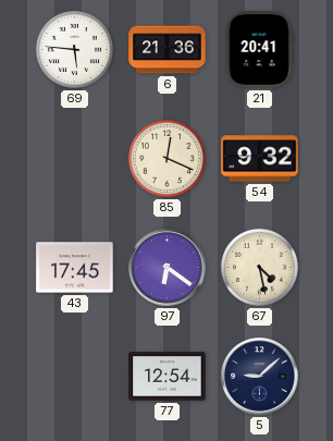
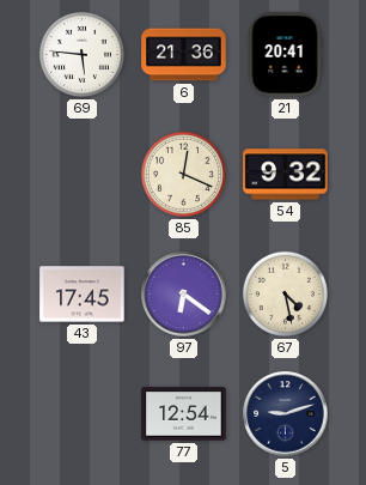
5: 9:08 -> 9:12 (286, 414)
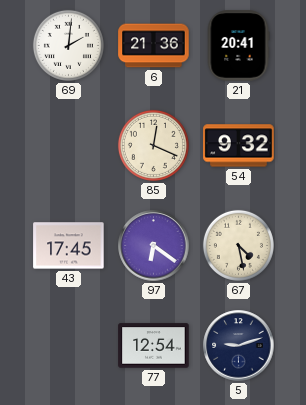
69: 5:46 -> 2:01 (68, 45)
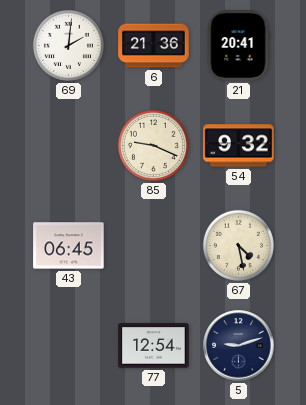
85: 12:19 -> 9:19 (153, 145)
43: 17:45 -> 06:45 (69, 246)
97: 6:21 -> none (154, 246)
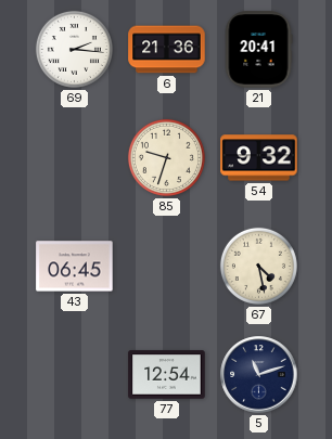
69: 2:01 -> 2:16 (74, 49)
85: 9:19 -> 9:33 (166, 157)
5: 9:12 -> 11:12 (259, 375)
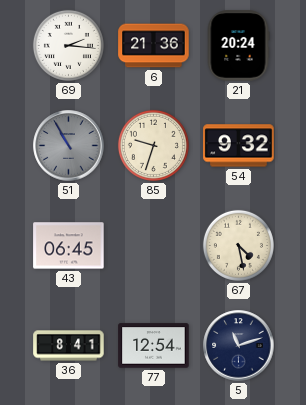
21: 20:41 -> 20:24 (238, 46)
51: none -> 10:55 (69, 146)
36: none -> 8:41 (69, 346)
